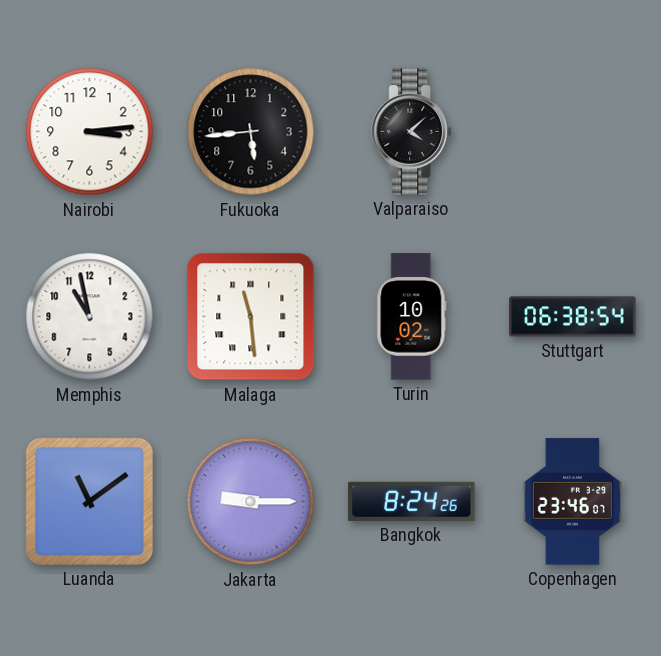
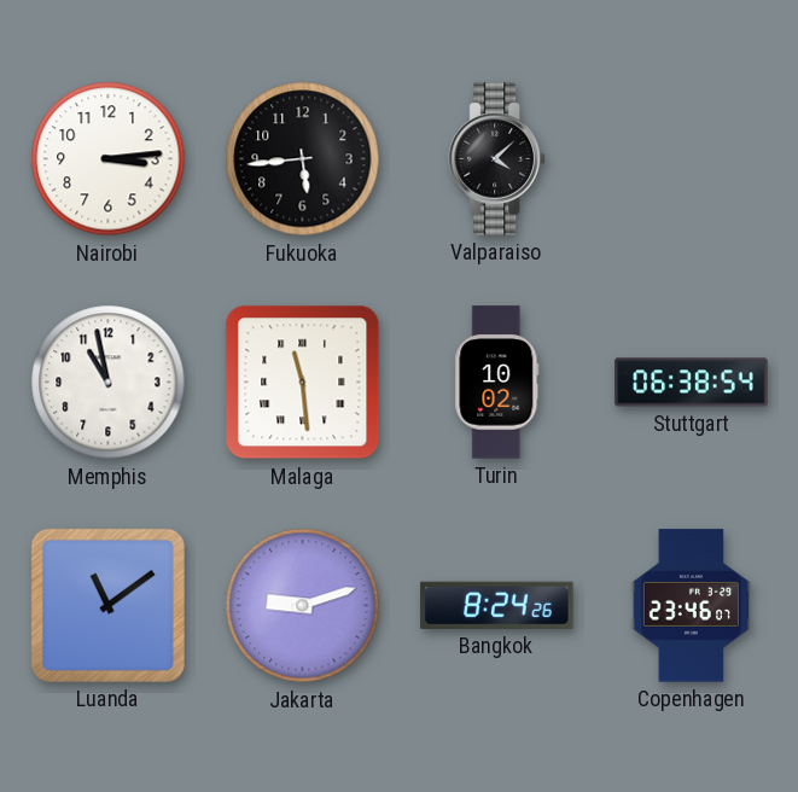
Jakarta: 9:15 -> 9:12 (303, 606)
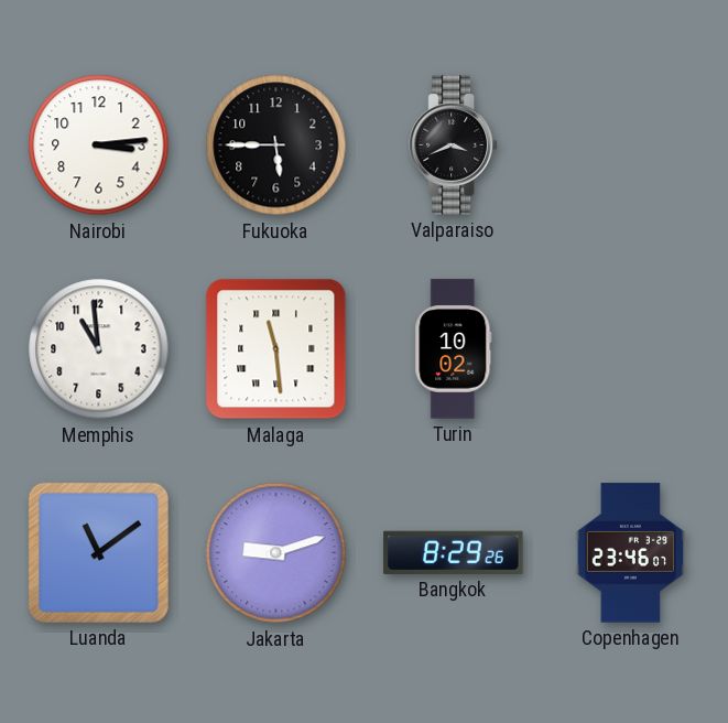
Fukuoka: 5:44 -> 5:45 (276, 145)
Valparaiso: 4:08 -> 3:41 (453, 145)
Memphis: 10:58 -> 10:59 (99, 349)
Stuttgart: 06:38 -> none (692, 383)
Bangkok: 8:24 -> 8:29 (454, 552)
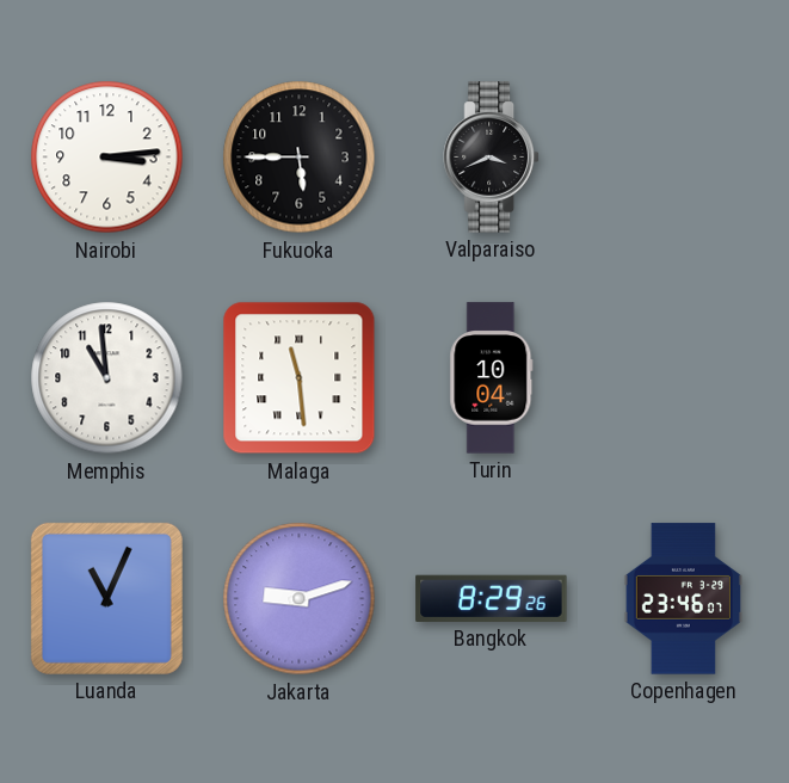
Turin: 10:02 -> 10:04 (492, 378)
Luanda: 11:09 -> 11:04 (106, 598)
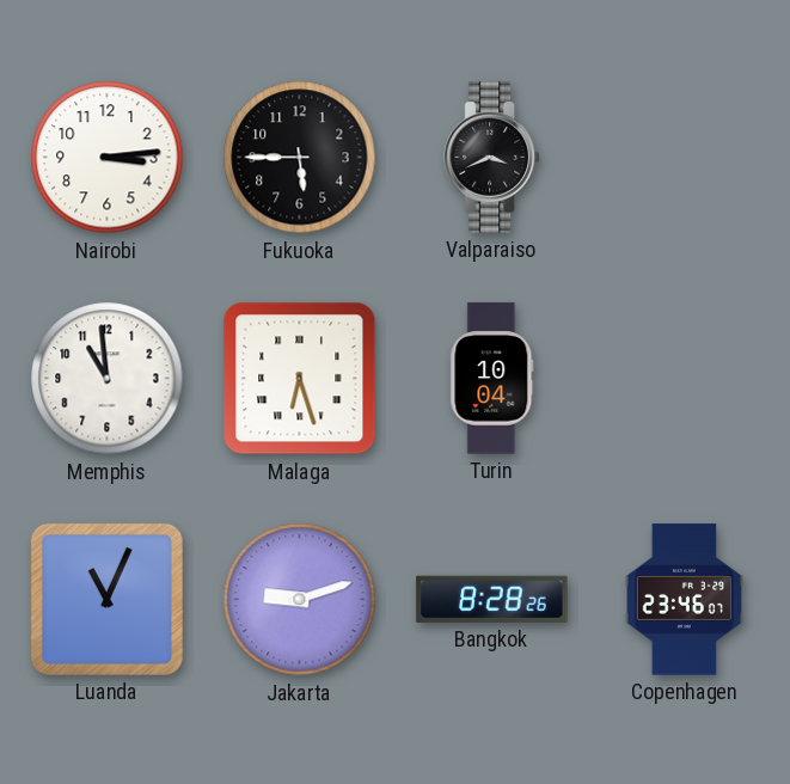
Malaga: 11:29 -> 6:27 (300, 379)
Bangkok: 8:29 -> 8:28 (492, 599)
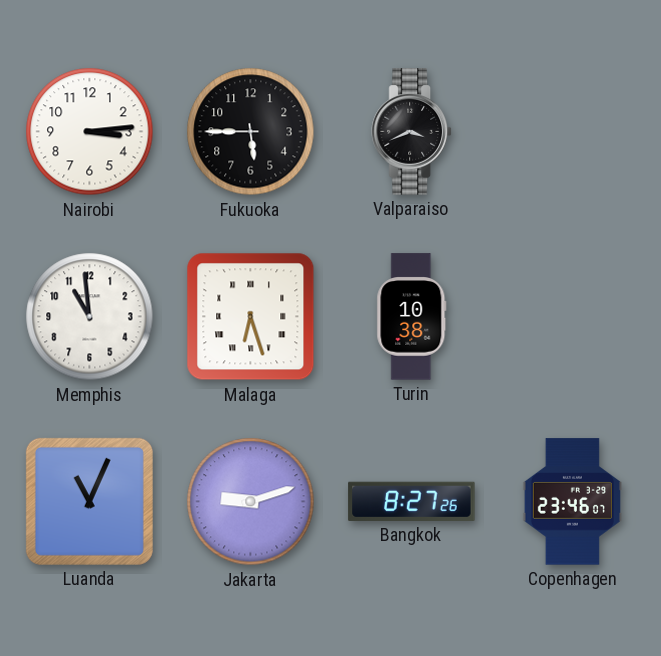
Turin: 10:04 -> 10:38 (412, 317)
Bangkok: 8:28 -> 8:27 (412, 501)
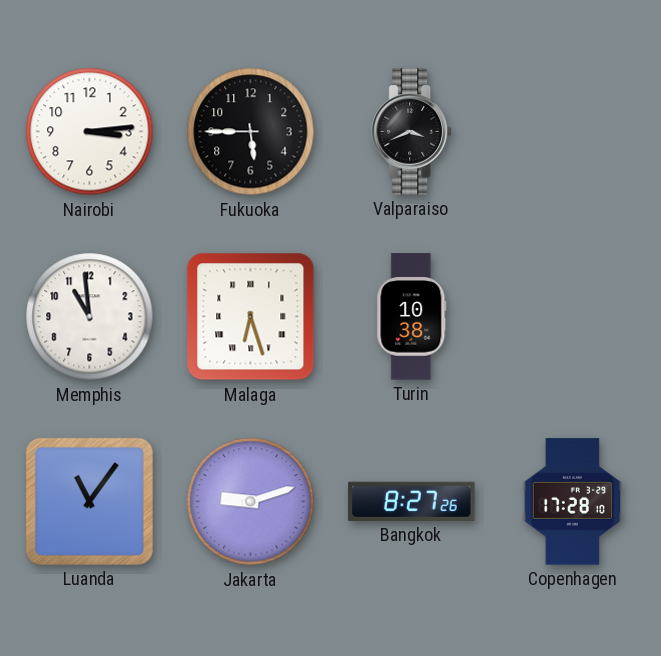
Luanda: 11:04 -> 11:06 (89, 501)
Copenhagen: 23:46 -> 17:28 (572, 502)
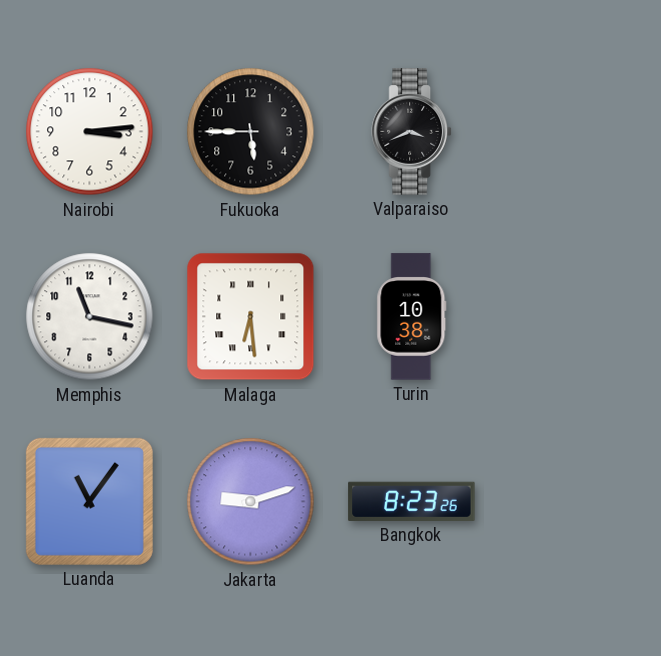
Memphis: 10:59 -> 11:17 (90, 317)
Malaga: 6:27 -> 6:29 (251, 317)
Bangkok: 8:27 -> 8:23 (412, 501)
Copenhagen: 17:28 -> none (572, 502)
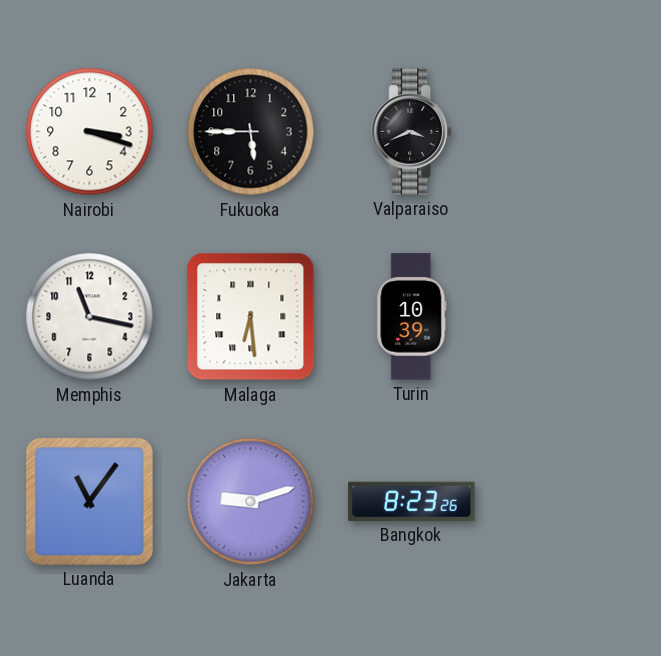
Nairobi: 3:14 -> 3:18 (90, 132)
Turin: 10:38 -> 10:39 (412, 317)
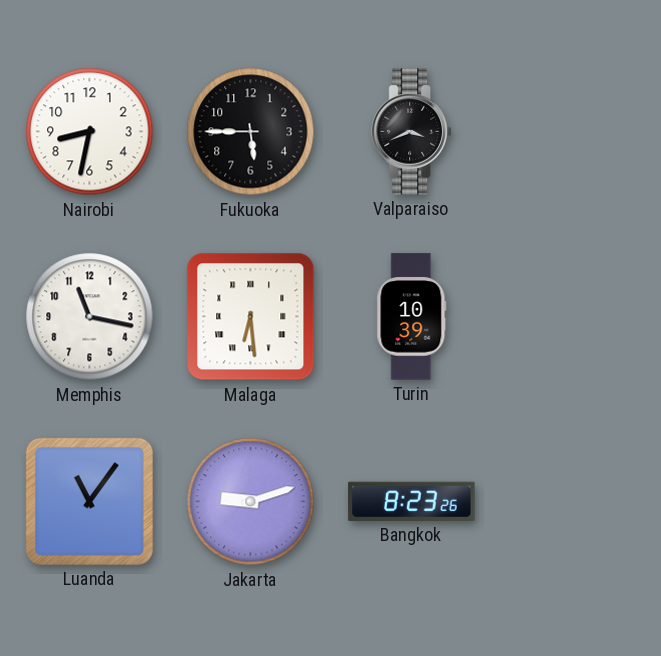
Nairobi: 3:18 -> 8:32 (90, 132)
